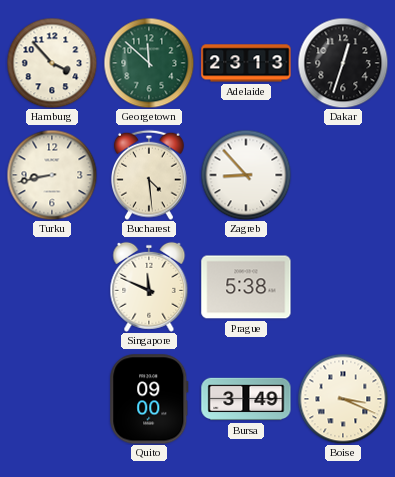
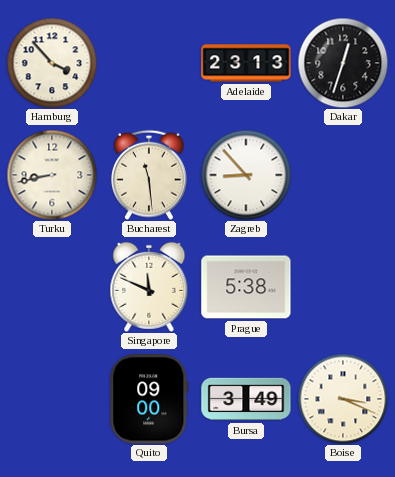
Georgetown: 11:52 -> none (149, 63)
Bucharest: 4:29 -> 11:29 (150, 175)
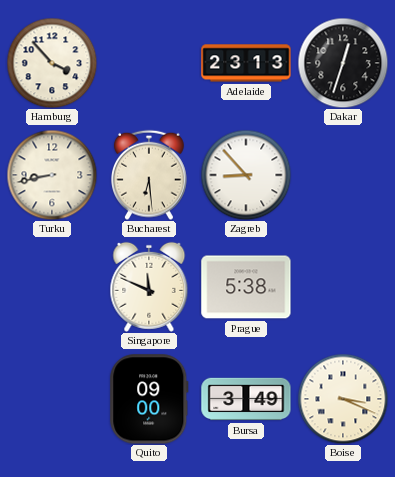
Bucharest: 11:29 -> 6:29 (150, 175)
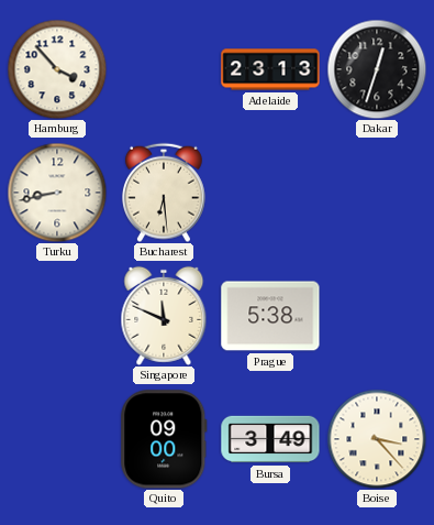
Zagreb: 8:53 -> none (246, 175)
Boise: 3:19 -> 3:23 (377, 439)
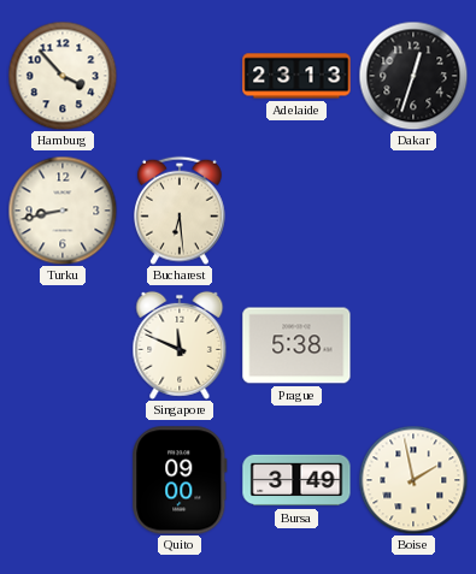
Boise: 3:23 -> 1:58 (413, 480)
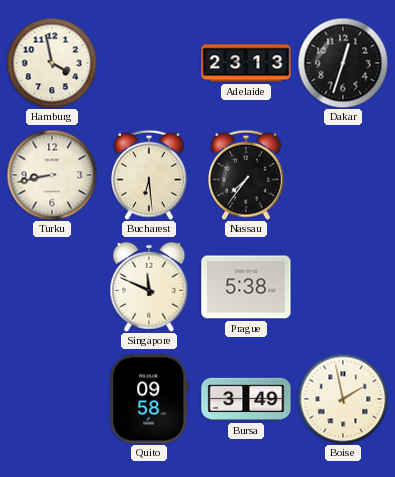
Hamburg: 3:53 -> 3:58 (52, 63)
Nassau: none -> 7:36 (247, 175)
Quito: 09:00 -> 09:58 (149, 399)
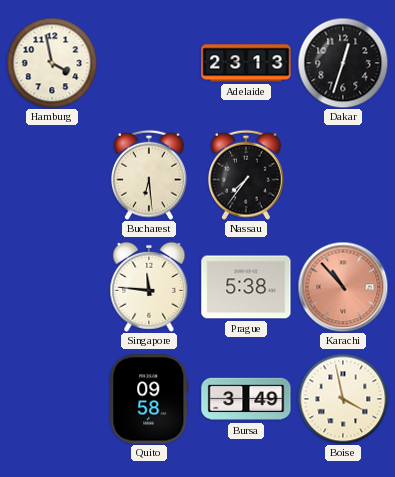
Turku: 8:43 -> none (52, 175)
Singapore: 11:49 -> 11:46 (149, 287)
Karachi: none -> 10:53 (343, 287)
Boise: 1:58 -> 3:58 (343, 399)
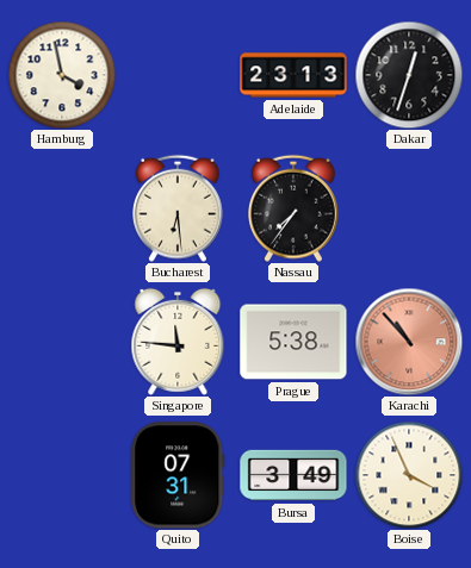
Quito: 09:58 -> 07:31 (178, 475)
Boise: 3:58 -> 3:56 (409, 475)
